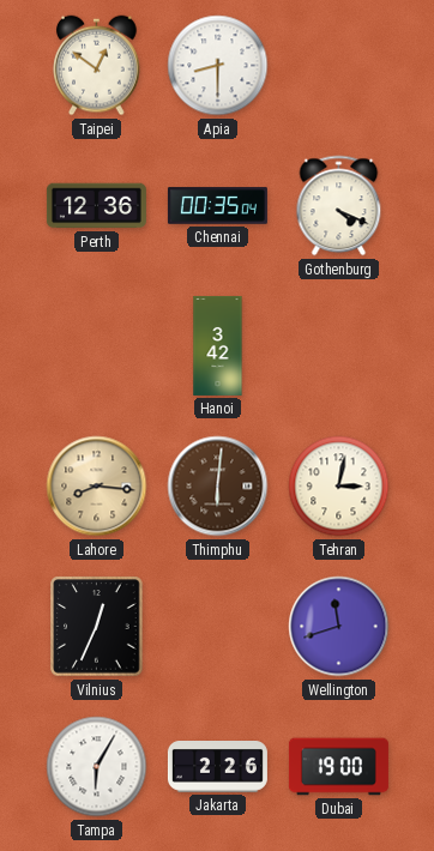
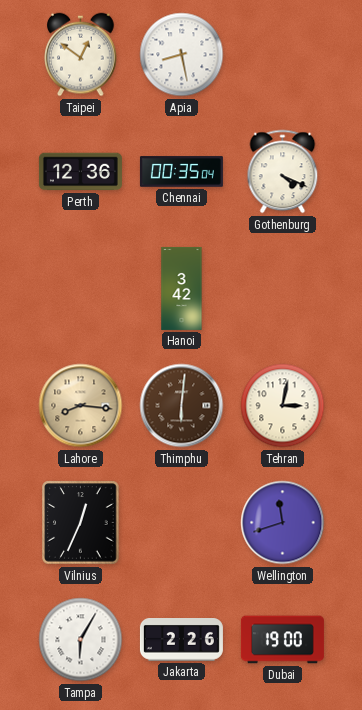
Apia: 8:30 -> 8:28 (182, 55)
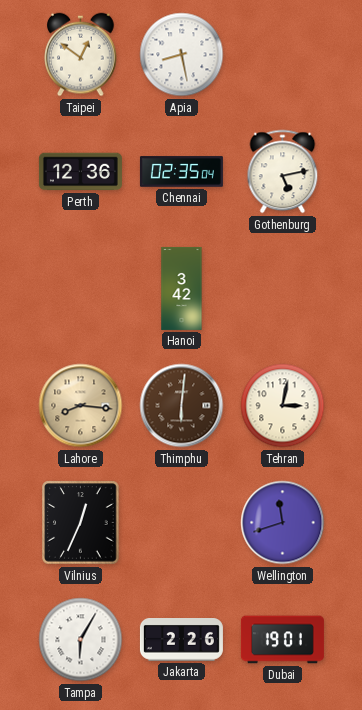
Chennai: 00:35 -> 02:35 (181, 172)
Gothenburg: 4:19 -> 5:13 (283, 172)
Dubai: 19:00 -> 19:01 (282, 640)
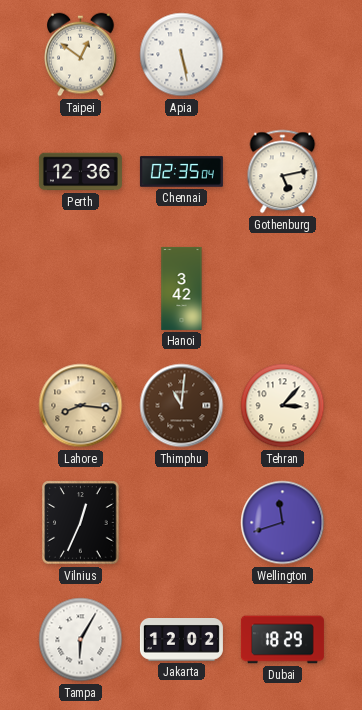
Apia: 8:28 -> 5:28 (182, 55)
Thimphu: 6:01 -> 11:01 (182, 406)
Tehran: 3:02 -> 3:07 (283, 406)
Jakarta: 2:26 -> 12:02 (181, 640)
Dubai: 19:01 -> 18:29 (282, 640)
